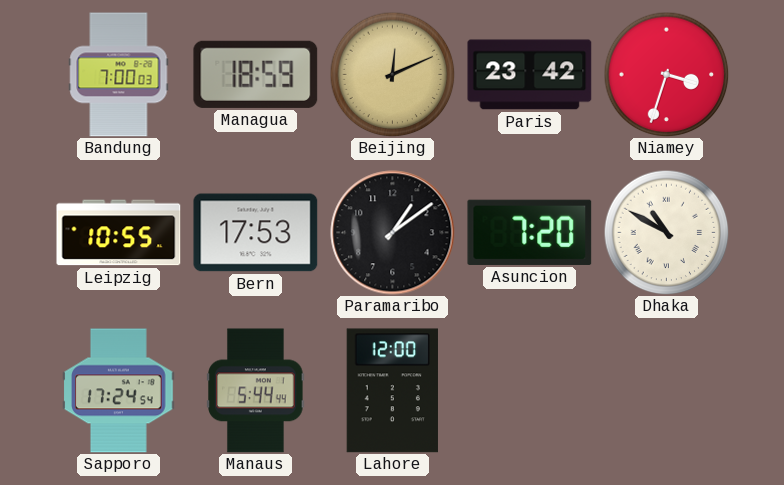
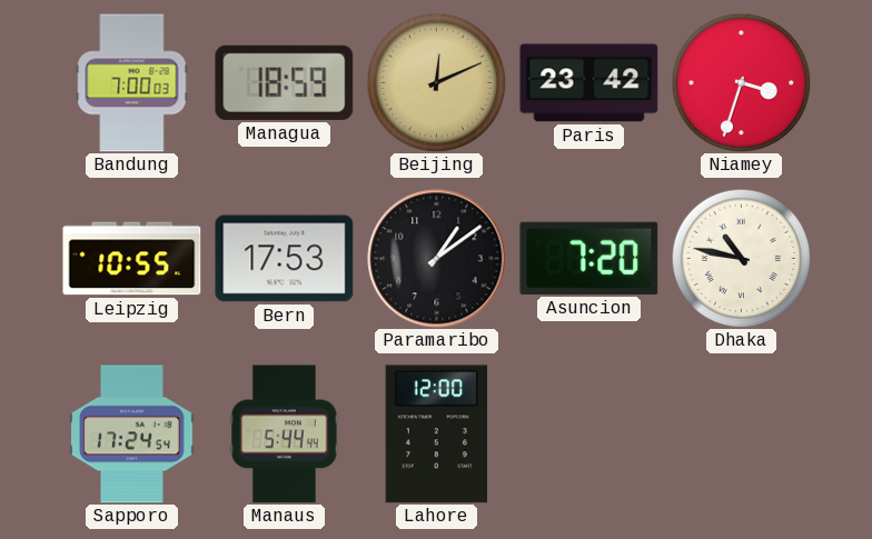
Dhaka: 10:50 -> 10:47 (741, 258)
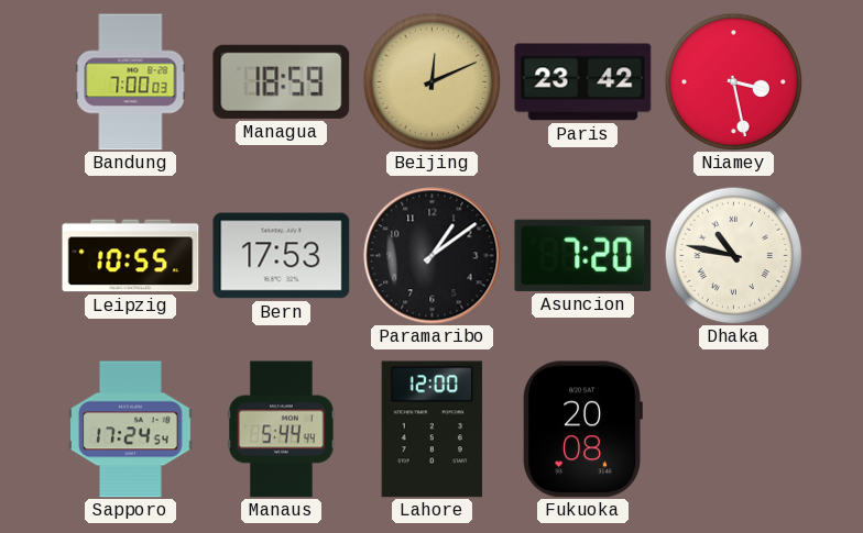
Niamey: 3:33 -> 3:28 (733, 81)
Fukuoka: none -> 20:08 (582, 430)
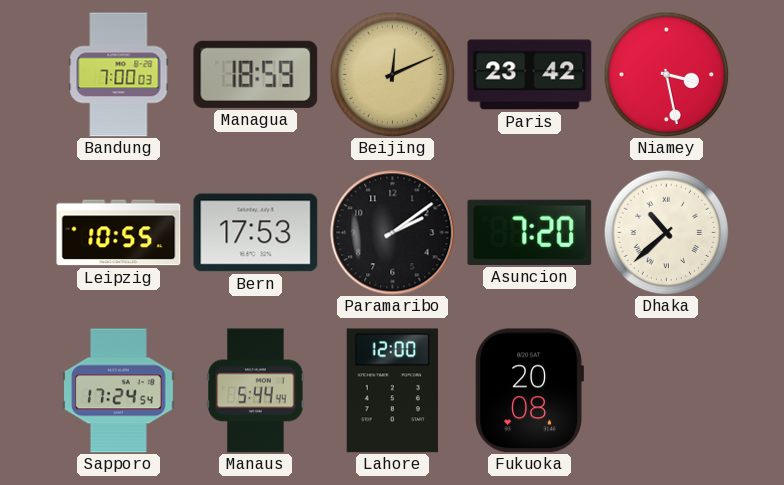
Paramaribo: 1:09 -> 2:09 (393, 233)
Dhaka: 10:47 -> 10:38 (666, 232)
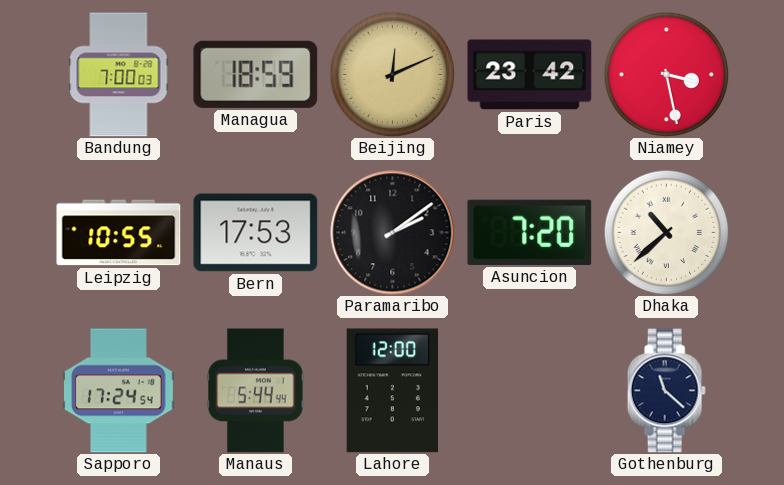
Fukuoka: 20:08 -> none (529, 391)
Gothenburg: none -> 11:22 (666, 391)
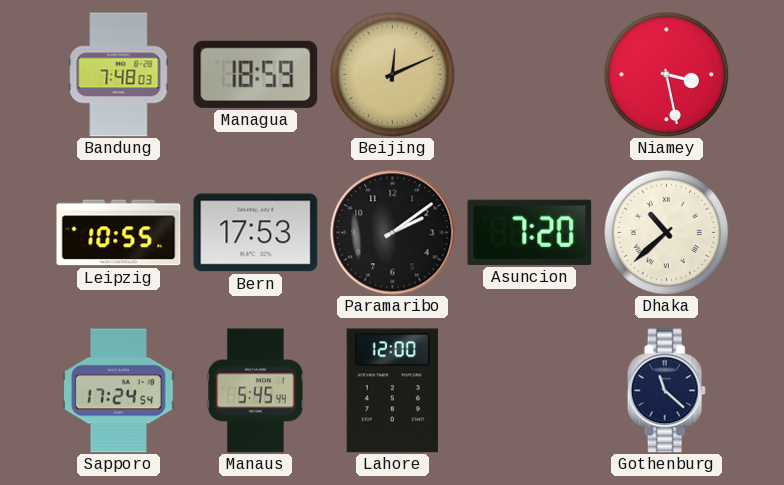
Bandung: 7:00 -> 7:48 (119, 75)
Paris: 23:42 -> none (530, 75)
Manaus: 5:44 -> 5:45 (256, 391)
